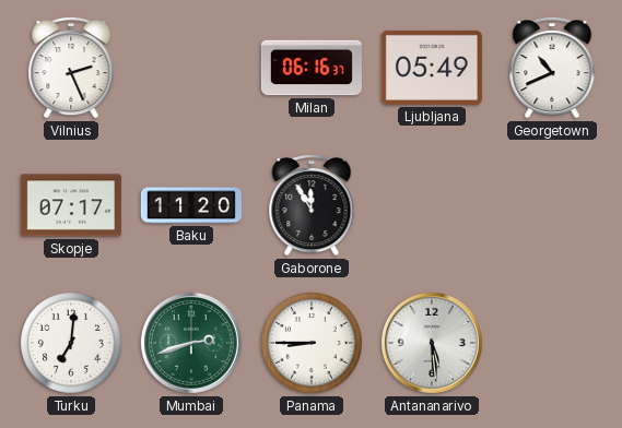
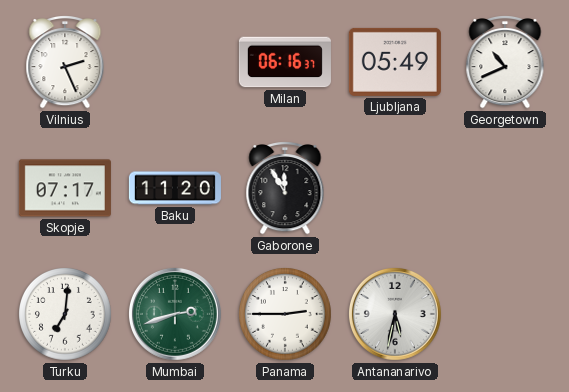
Panama: 8:45 -> 2:45 (286, 315)
Antananarivo: 5:29 -> 5:32 (395, 314)
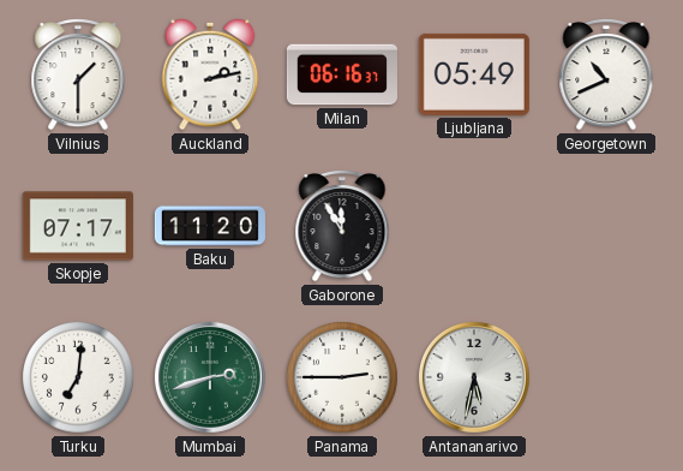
Vilnius: 2:26 -> 1:30 (78, 76)
Auckland: none -> 2:13 (210, 74)
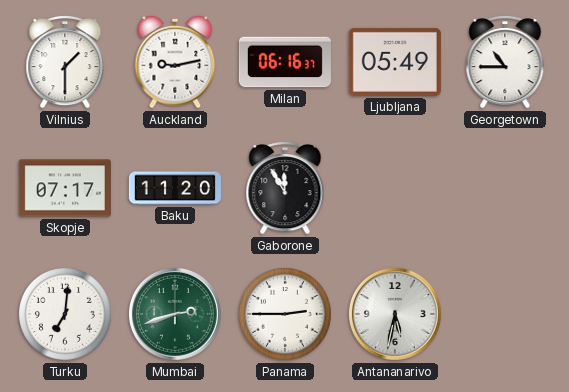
Auckland: 2:13 -> 9:13 (175, 62)
Georgetown: 10:41 -> 10:45 (505, 63)
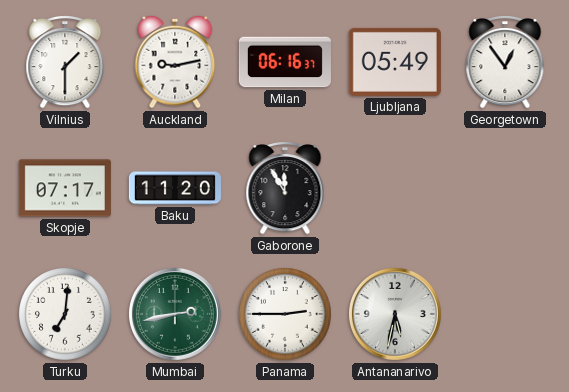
Georgetown: 10:45 -> 12:54 (505, 63)
Mumbai: 2:42 -> 2:43 (175, 314)
